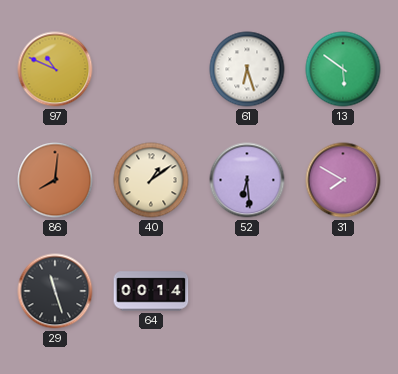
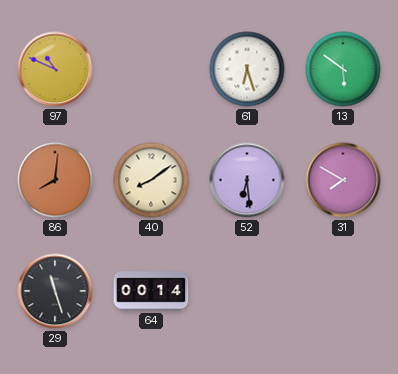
40: 1:09 -> 8:09 (151, 180)
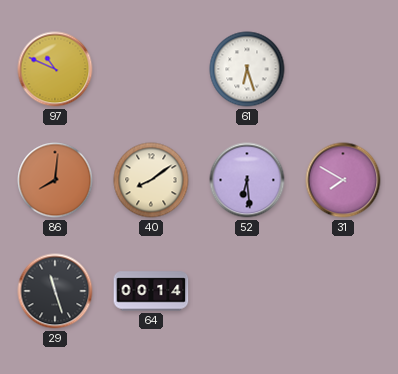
13: 5:51 -> none (343, 69)
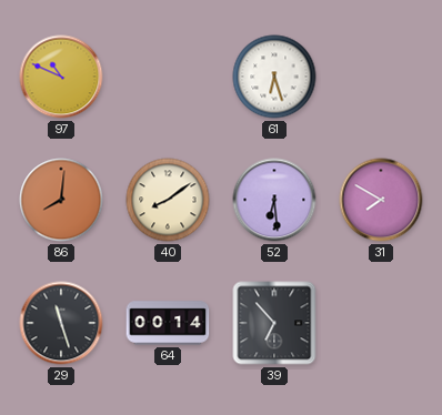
39: none -> 6:53 (274, 323)
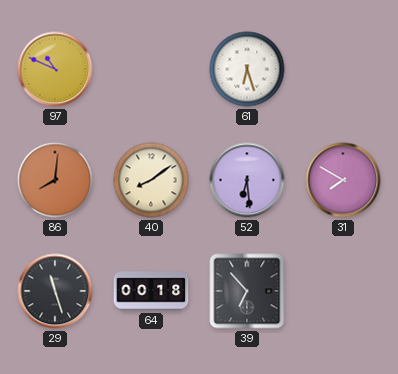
64: 00:14 -> 00:18 (151, 291)
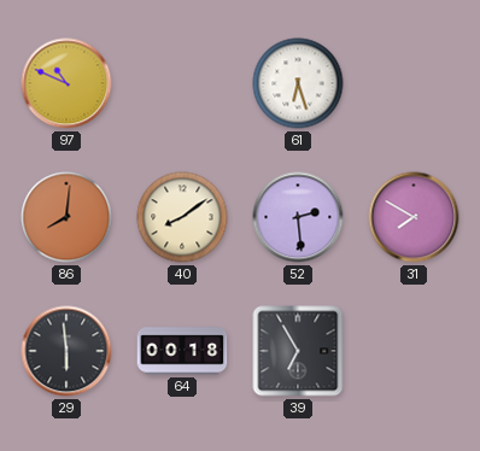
52: 6:29 -> 2:29 (298, 217)
29: 11:27 -> 5:59 (66, 351)
39: 6:53 -> 6:55 (298, 351)
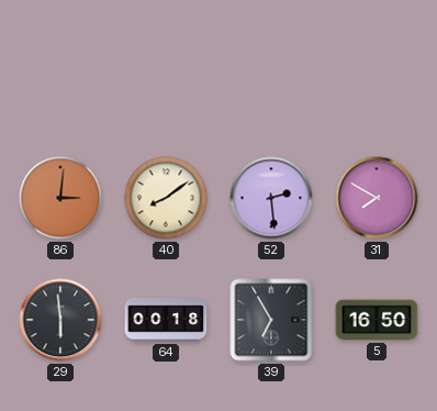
97: 10:49 -> none (66, 83)
61: 6:27 -> none (298, 83)
86: 8:01 -> 3:01 (60, 198)
5: none -> 16:50 (377, 320)
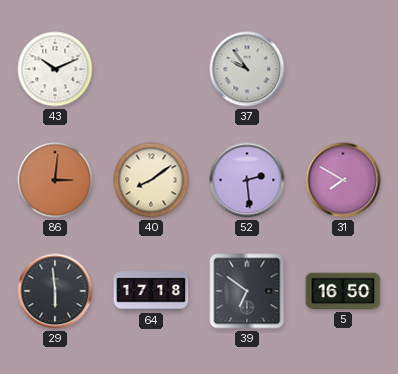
43: none -> 10:11 (55, 69)
37: none -> 9:54 (247, 69)
64: 00:18 -> 17:18 (151, 291)
39: 6:55 -> 6:51 (247, 291)
